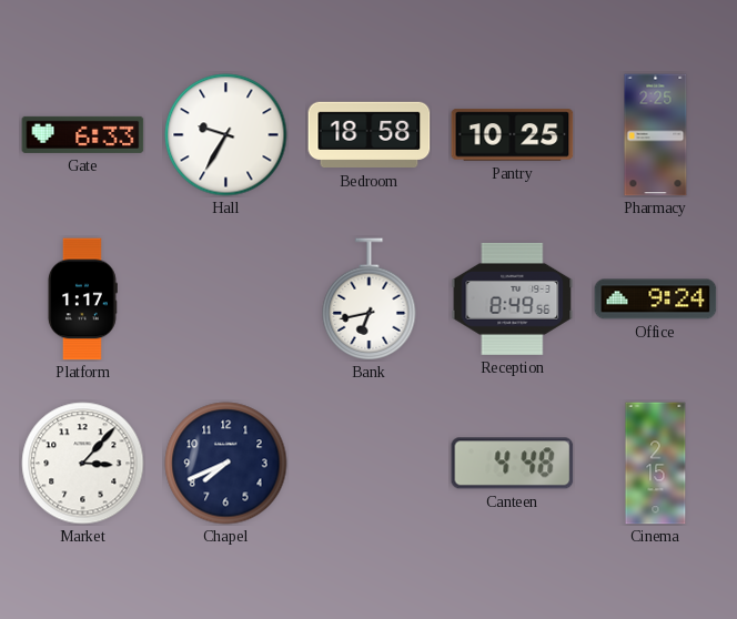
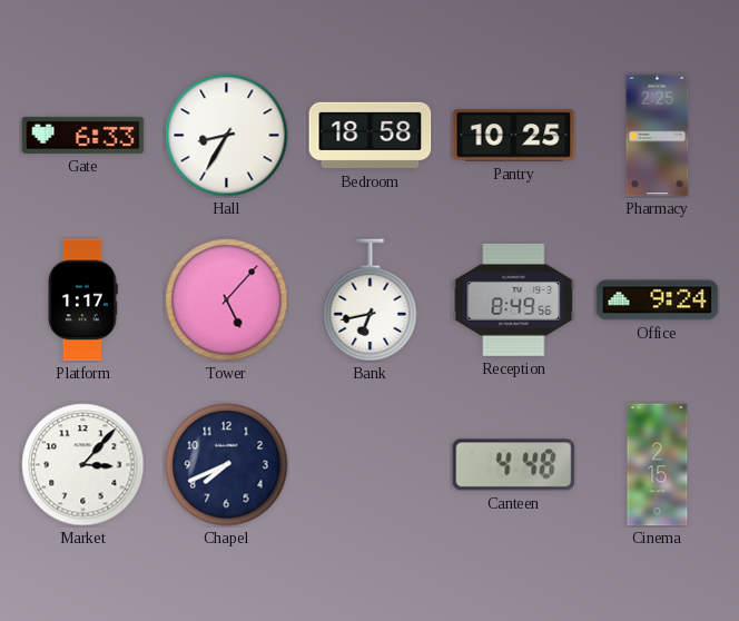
Hall: 9:35 -> 8:35 (227, 136)
Tower: none -> 5:07 (227, 300)
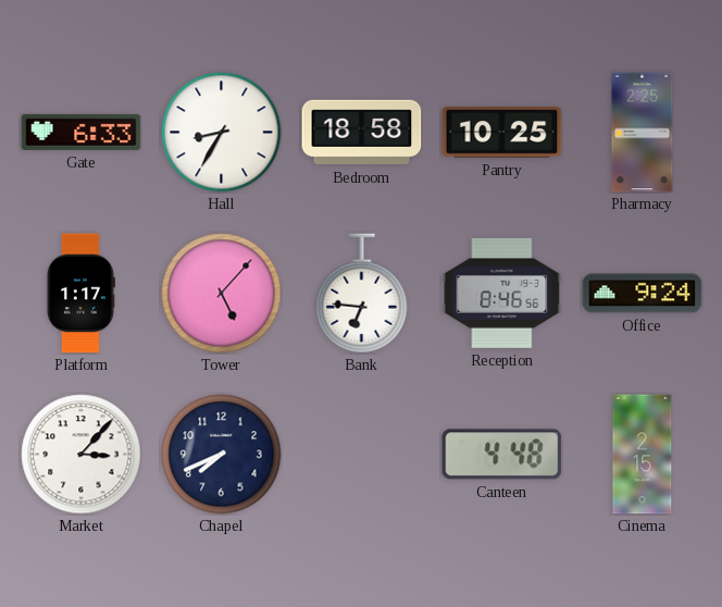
Bank: 6:43 -> 6:46 (362, 294)
Reception: 8:49 -> 8:46 (502, 293)
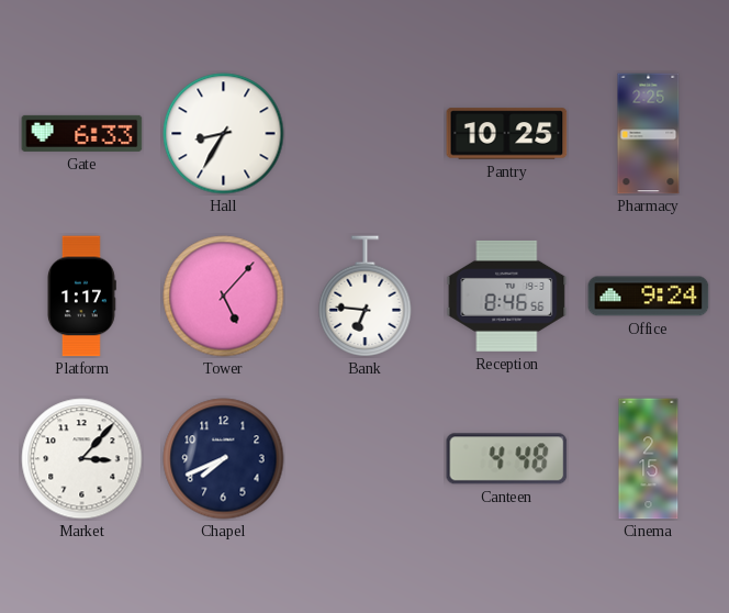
Bedroom: 18:58 -> none (362, 133)
